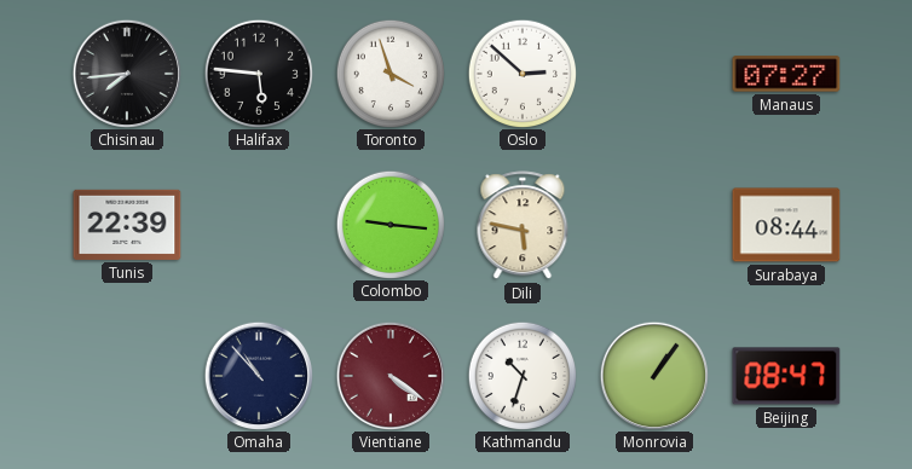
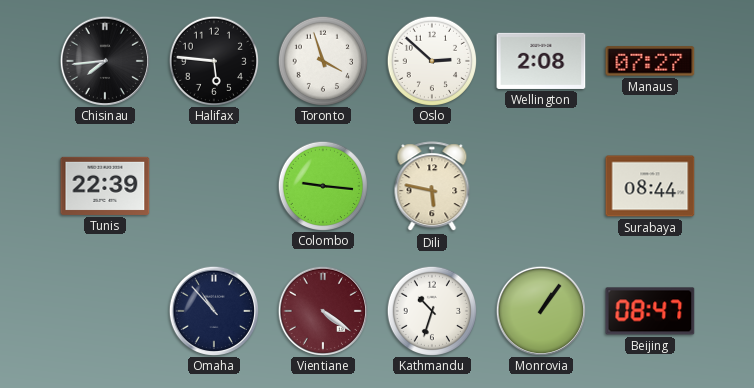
Wellington: none -> 2:08 (541, 61)
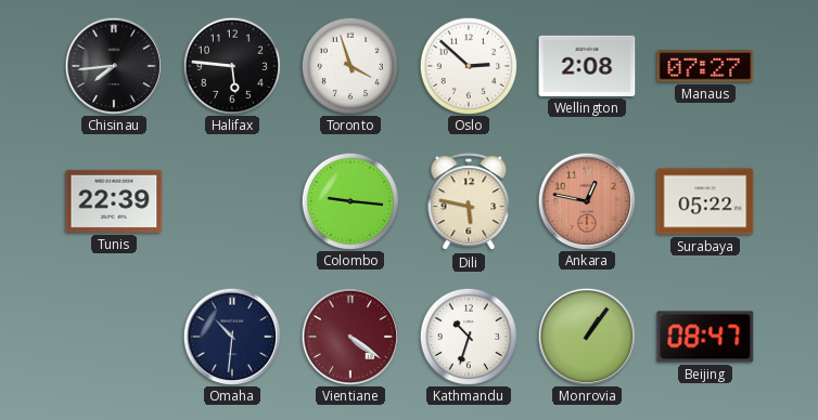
Ankara: none -> 12:47 (586, 200)
Surabaya: 08:44 -> 05:22 (705, 201)
Omaha: 10:53 -> 10:31 (231, 336)
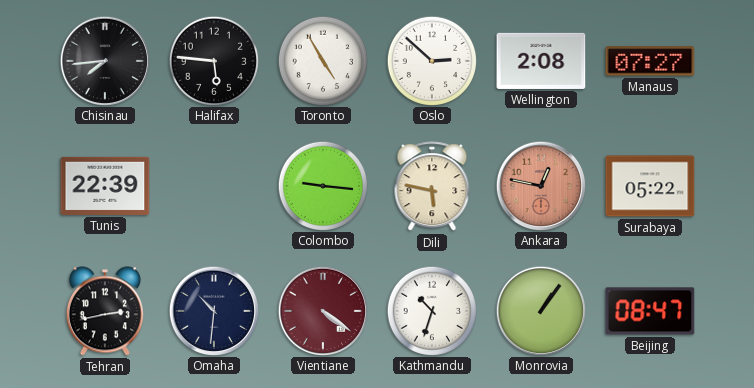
Toronto: 3:57 -> 4:55 (322, 60)
Tehran: none -> 2:43 (105, 311)
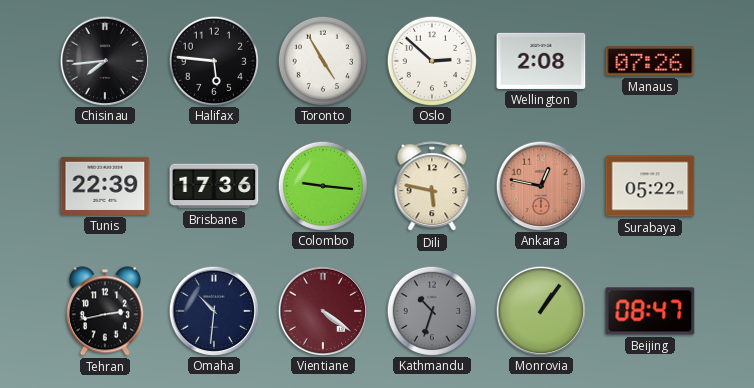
Manaus: 07:27 -> 07:26 (650, 61)
Brisbane: none -> 17:36 (214, 186)
Kathmandu dial: white -> grey (431, 310)
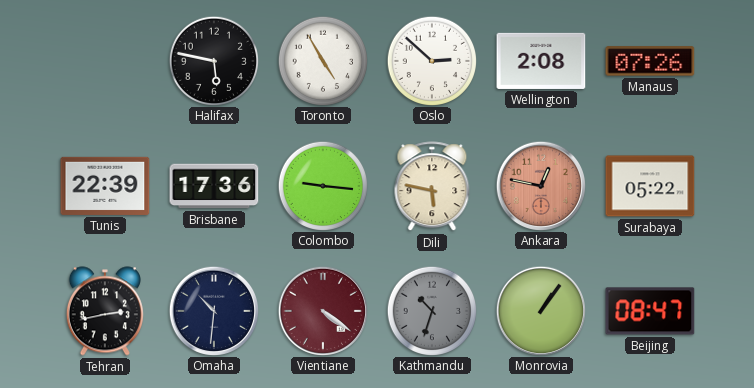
Chisinau: 7:44 -> none (104, 60)
Halifax: 5:46 -> 5:47 (213, 60)
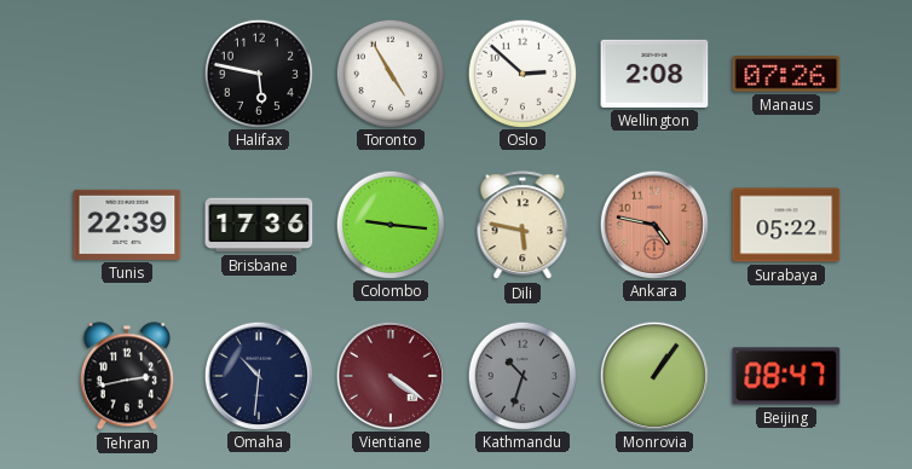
Ankara: 12:47 -> 4:47 (653, 224)
